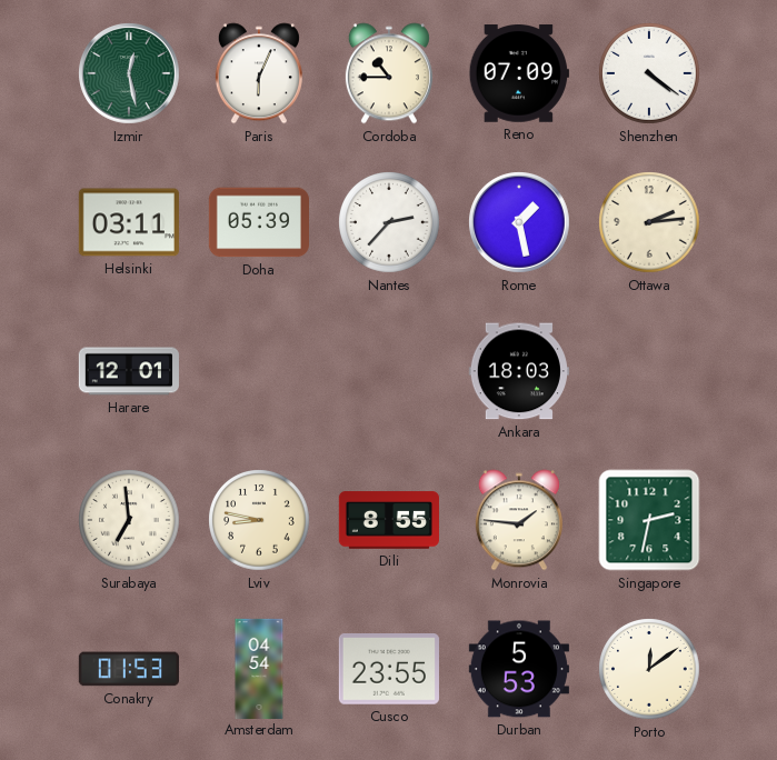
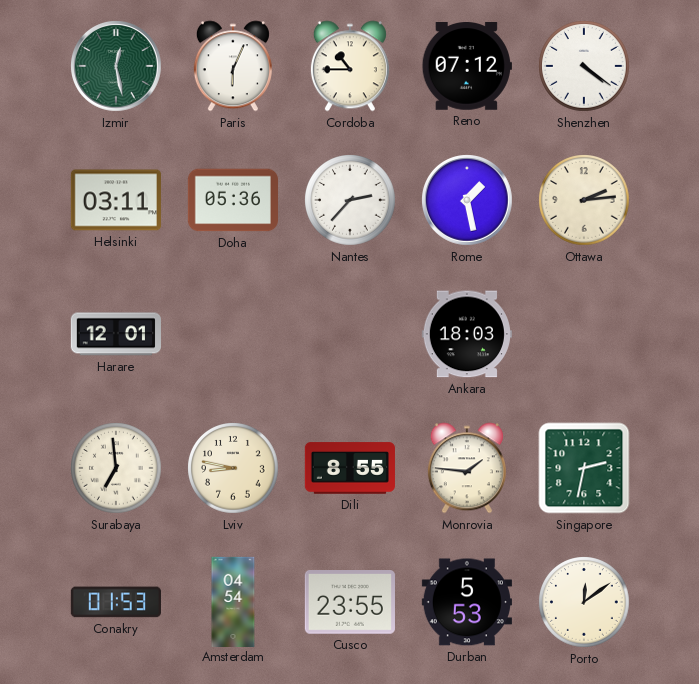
Reno: 07:09 -> 07:12 (467, 66)
Doha: 05:39 -> 05:36 (232, 200)
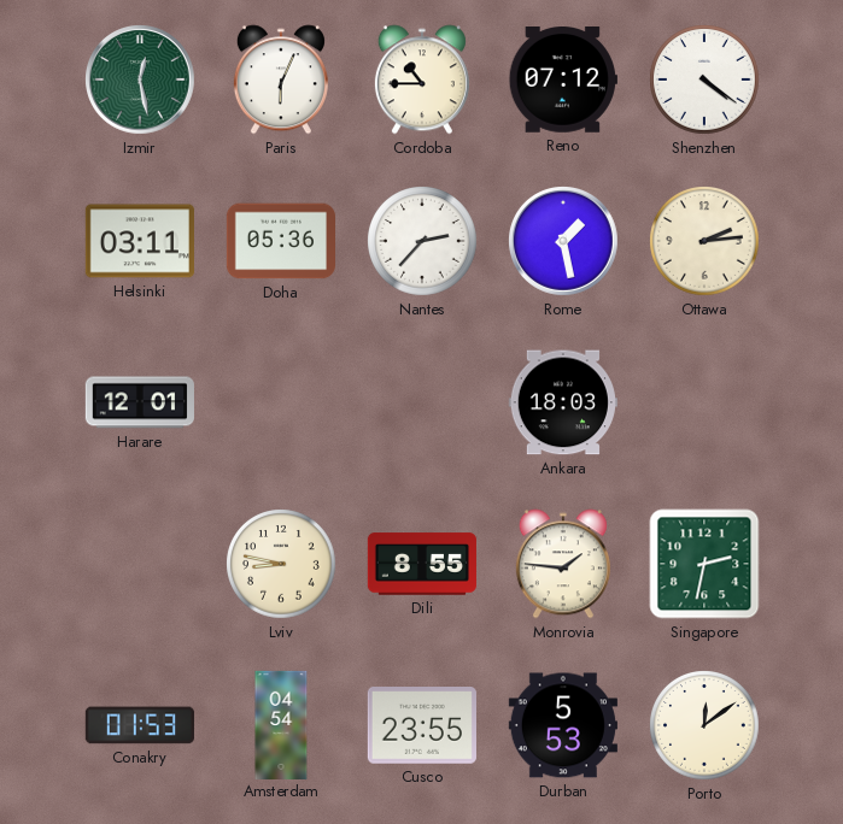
Surabaya: 6:59 -> none (116, 468)
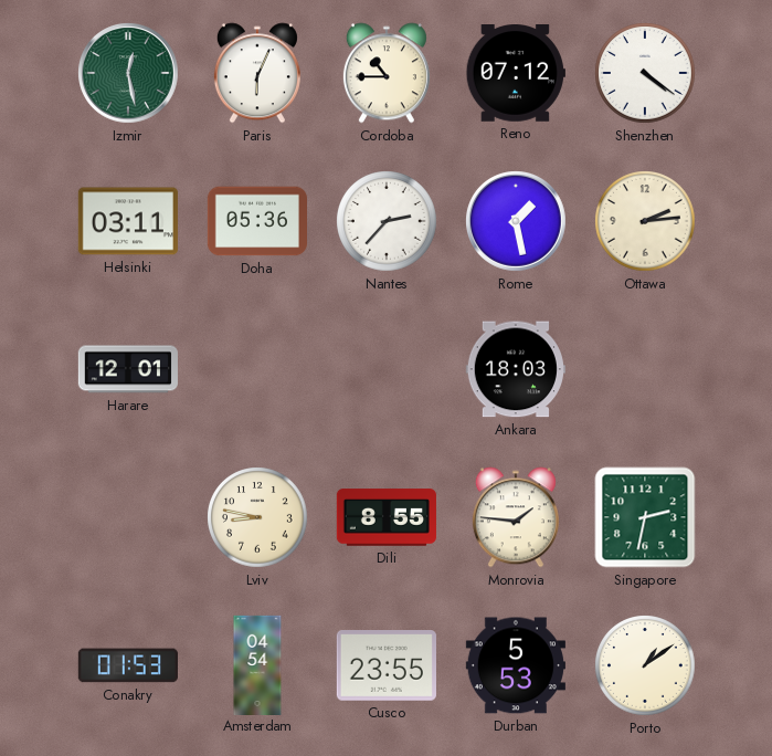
Porto: 12:09 -> 1:09 (645, 665)
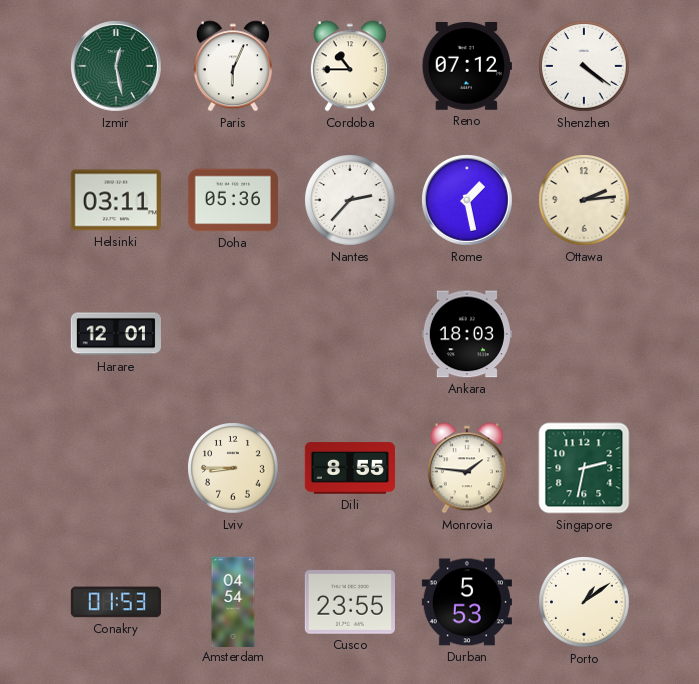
Lviv: 8:47 -> 8:45 (233, 468)
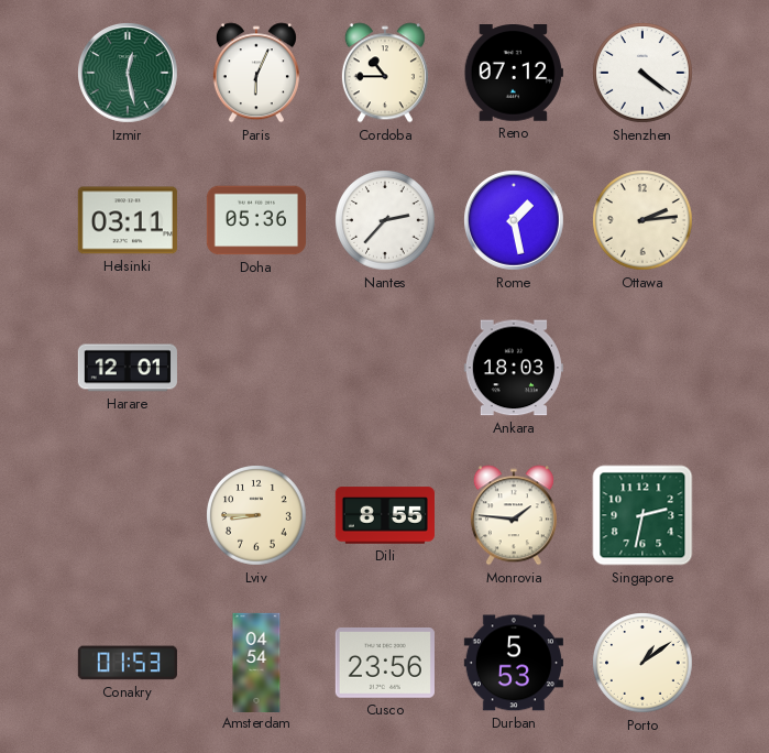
Cusco: 23:55 -> 23:56 (385, 663)
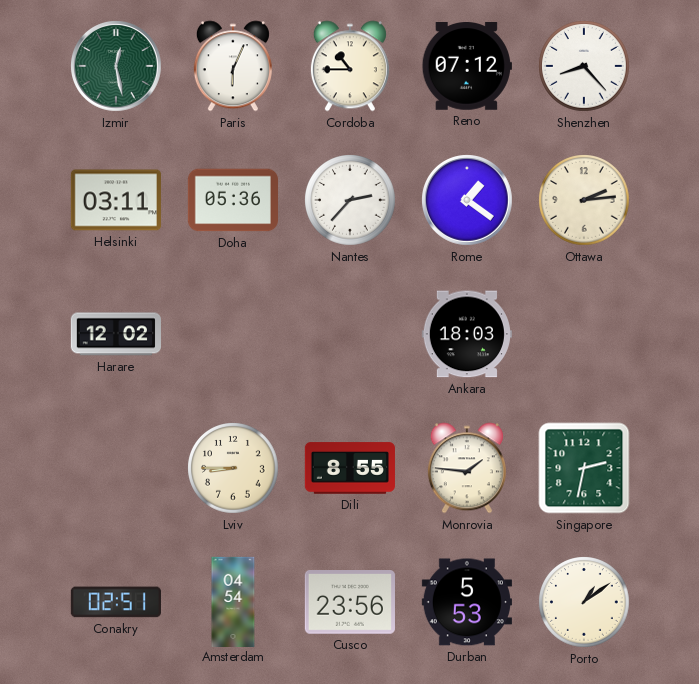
Shenzhen: 4:21 -> 8:23 (584, 66)
Rome: 1:28 -> 1:21 (468, 201)
Harare: 12:01 -> 12:02 (116, 334)
Conakry: 01:53 -> 02:51 (116, 602)
